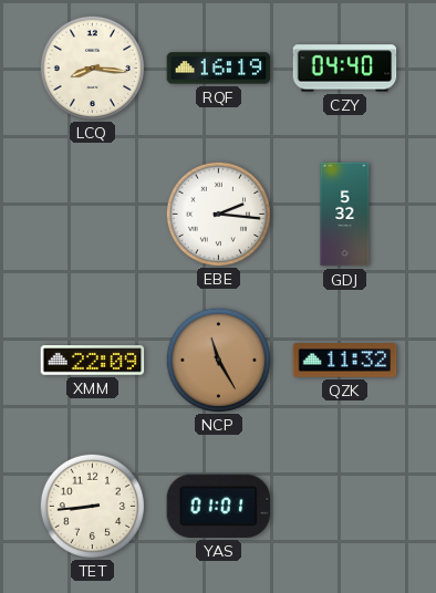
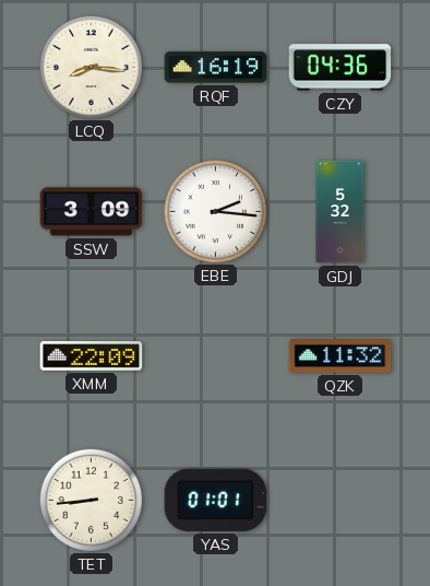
CZY: 04:40 -> 04:36 (341, 68)
SSW: none -> 3:09 (92, 212)
NCP: 11:25 -> none (218, 360)
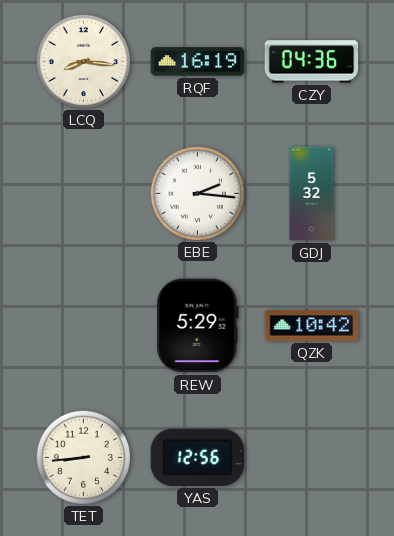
SSW: 3:09 -> none (92, 212)
XMM: 22:09 -> none (92, 356)
REW: none -> 5:29 (198, 326)
QZK: 11:32 -> 10:42 (312, 326)
YAS: 01:01 -> 12:56 (198, 457)
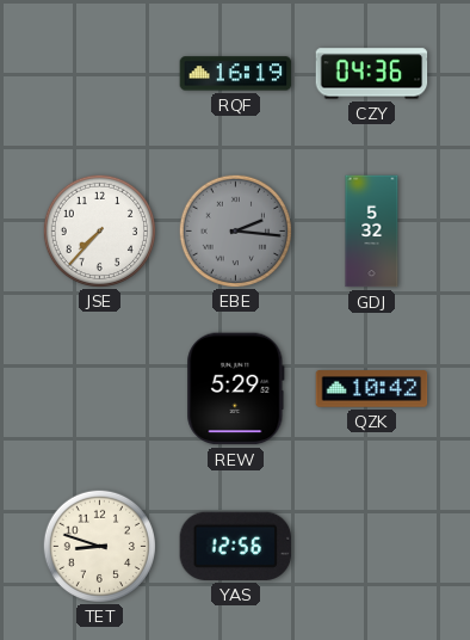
LCQ: 8:16 -> none (83, 61)
JSE: none -> 7:37 (99, 230)
EBE dial: white -> grey (235, 230)
TET: 8:44 -> 8:48 (99, 546)
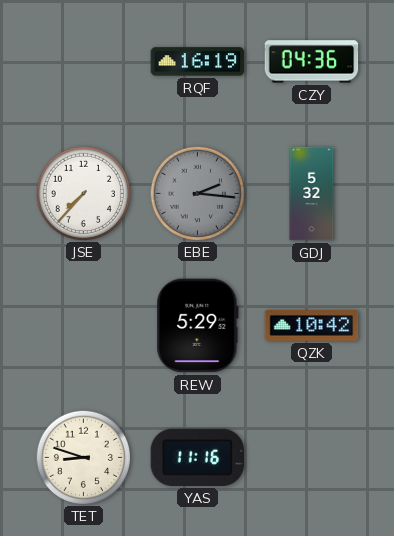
YAS: 12:56 -> 11:16 (198, 457)
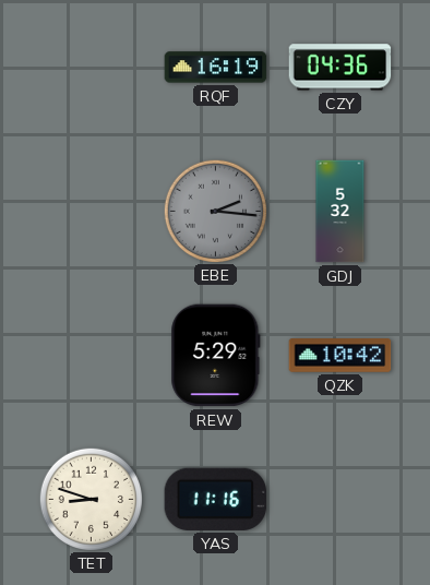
JSE: 7:37 -> none (83, 193)
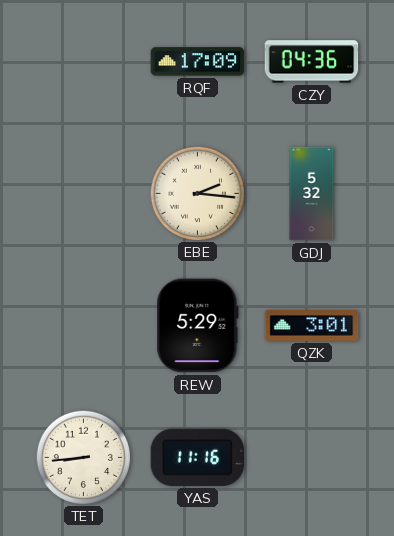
RQF: 16:19 -> 17:09 (198, 62)
EBE dial: grey -> cream (197, 193)
QZK: 10:42 -> 3:01 (312, 326)
TET: 8:48 -> 8:44 (83, 457)
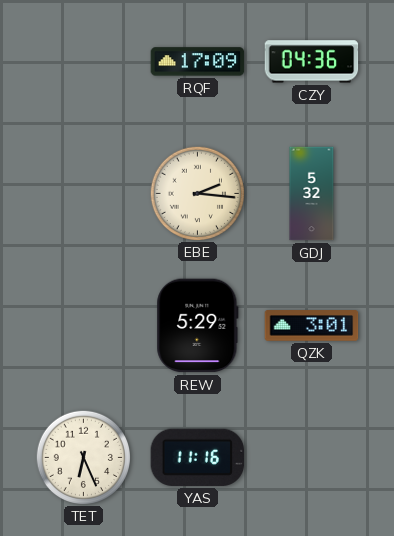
TET: 8:44 -> 6:26 (83, 457)
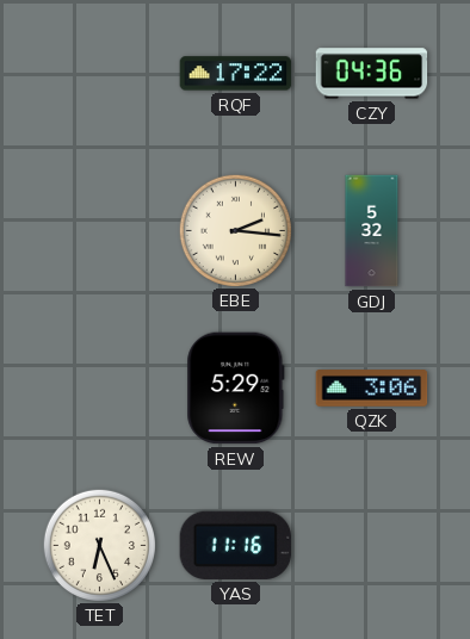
RQF: 17:09 -> 17:22 (236, 74)
QZK: 3:01 -> 3:06 (372, 389)
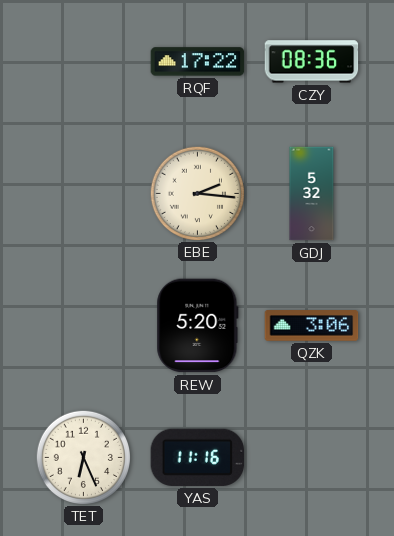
CZY: 04:36 -> 08:36 (312, 62)
REW: 5:29 -> 5:20 (198, 326)
